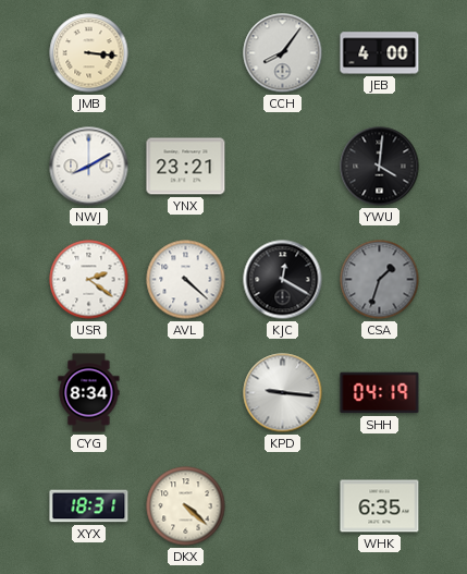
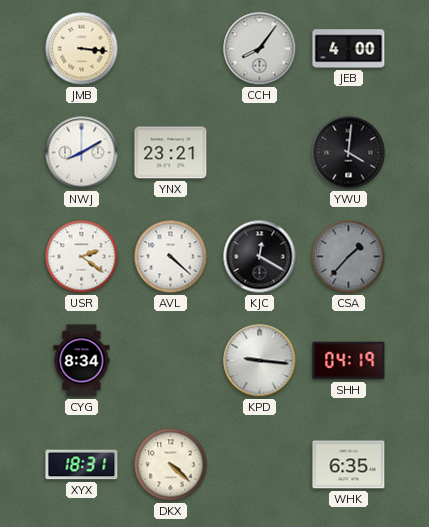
CSA: 1:33 -> 1:37 (349, 257)
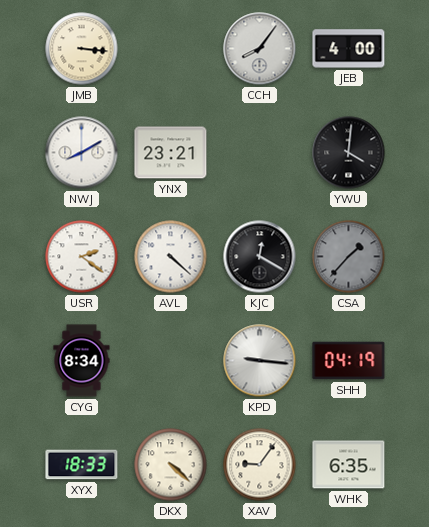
XYX: 18:31 -> 18:33 (82, 465)
XAV: none -> 9:06 (260, 465)
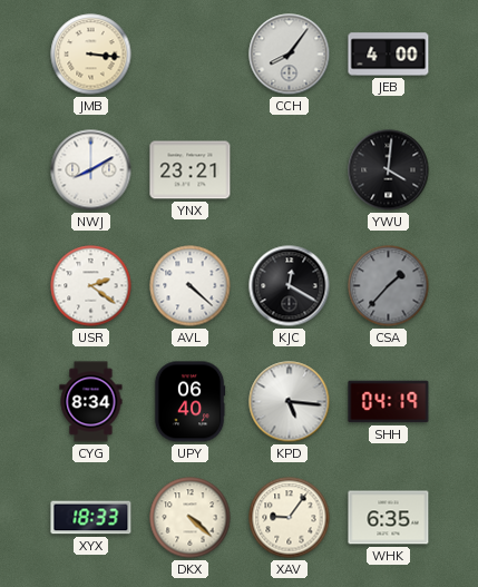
UPY: none -> 06:40 (189, 402)
KPD: 9:16 -> 5:16 (290, 402)
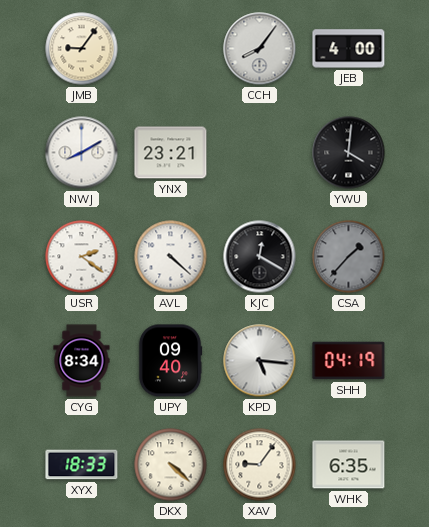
JMB: 3:16 -> 9:06 (82, 49)
UPY: 06:40 -> 09:40 (170, 361)
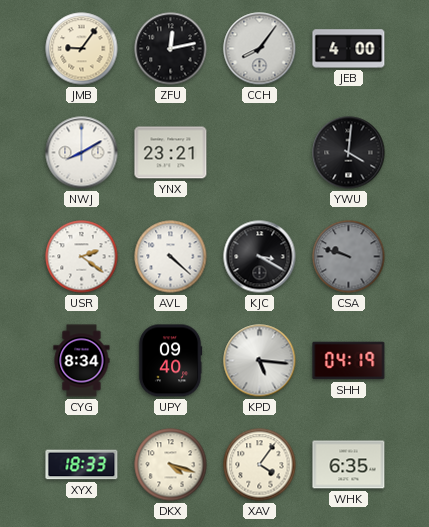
ZFU: none -> 12:13 (171, 49)
KJC: 12:20 -> 3:20 (260, 257)
CSA: 1:37 -> 9:48 (349, 257)
DKX: 4:22 -> 4:18 (171, 465)
XAV: 9:06 -> 4:06 (260, 465)
